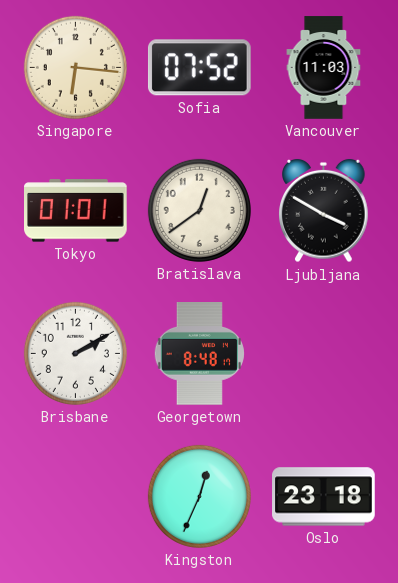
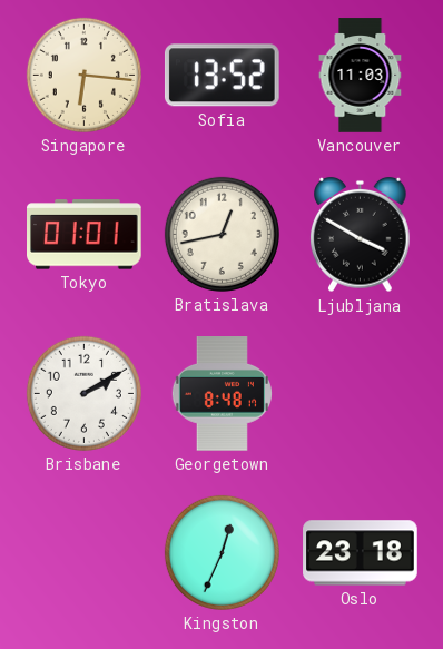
Sofia: 07:52 -> 13:52 (221, 76)
Bratislava: 12:39 -> 12:43 (221, 234)
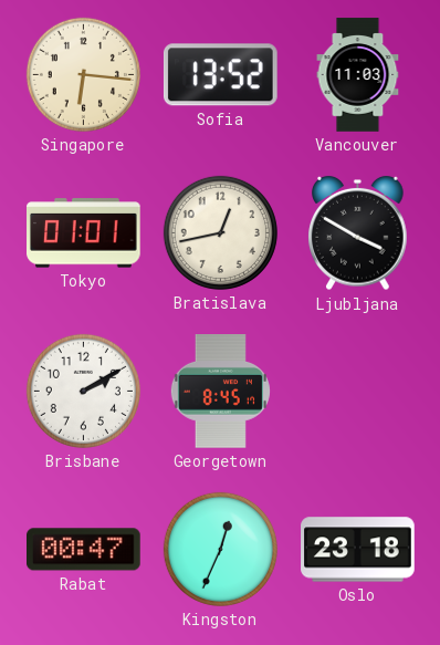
Georgetown: 8:48 -> 8:45 (220, 392)
Rabat: none -> 00:47 (84, 550)
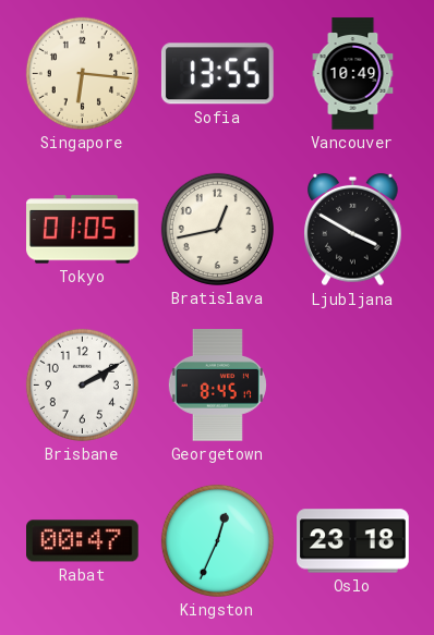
Sofia: 13:52 -> 13:55 (217, 74)
Vancouver: 11:03 -> 10:49 (353, 74)
Tokyo: 01:01 -> 01:05 (83, 230)
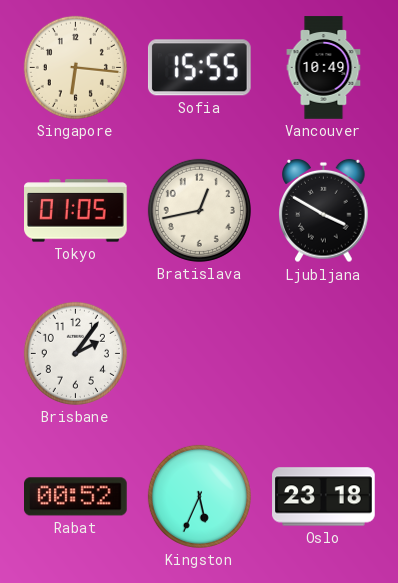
Sofia: 13:55 -> 15:55 (199, 68)
Brisbane: 2:10 -> 2:06 (75, 353)
Georgetown: 8:45 -> none (217, 386)
Rabat: 00:47 -> 00:52 (76, 497)
Kingston: 12:34 -> 5:34 (199, 496)
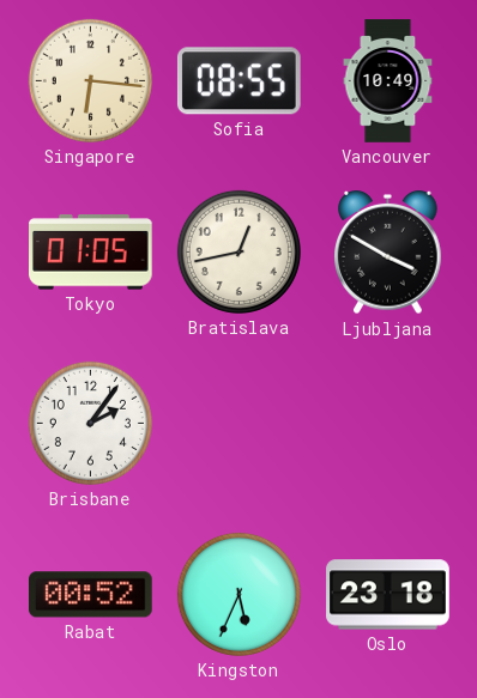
Sofia: 15:55 -> 08:55 (238, 81)
